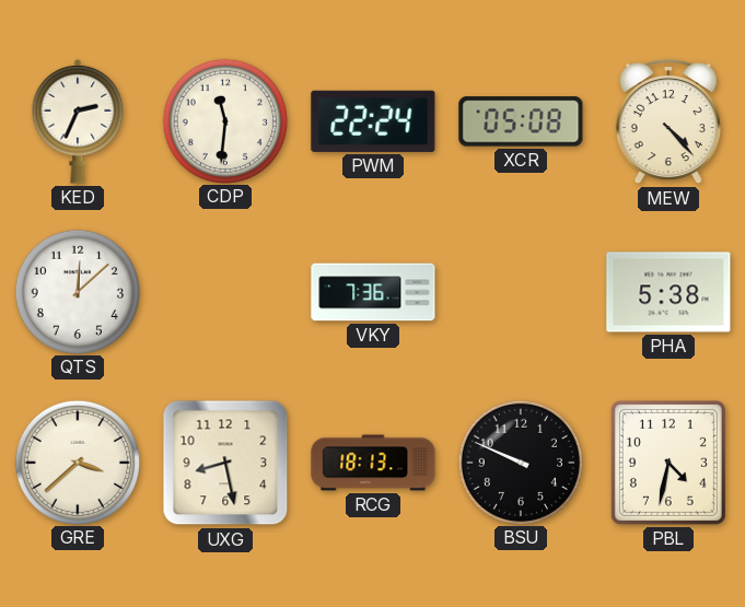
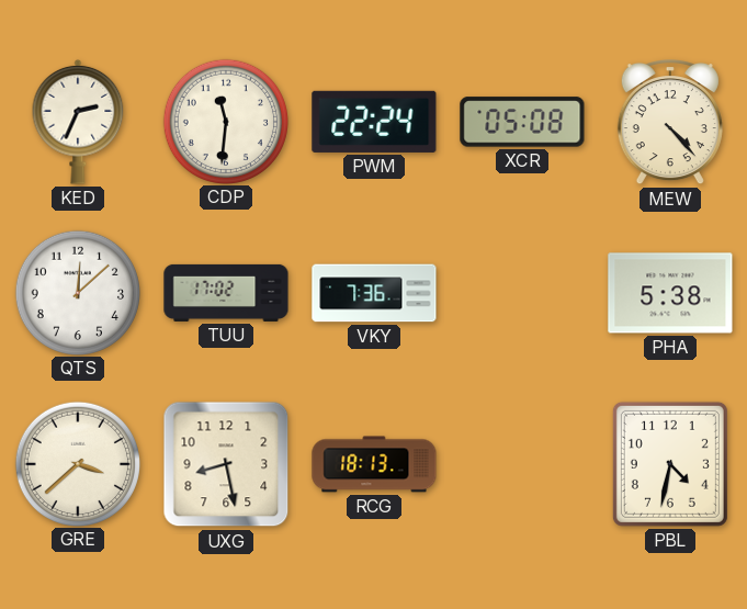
TUU: none -> 17:02 (226, 293)
BSU: 9:49 -> none (520, 462)
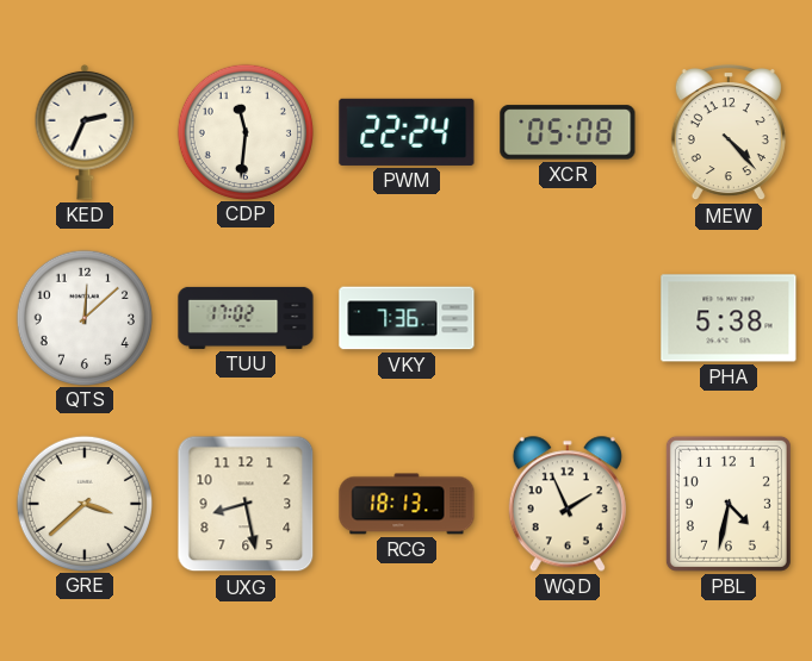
WQD: none -> 1:56 (568, 504)
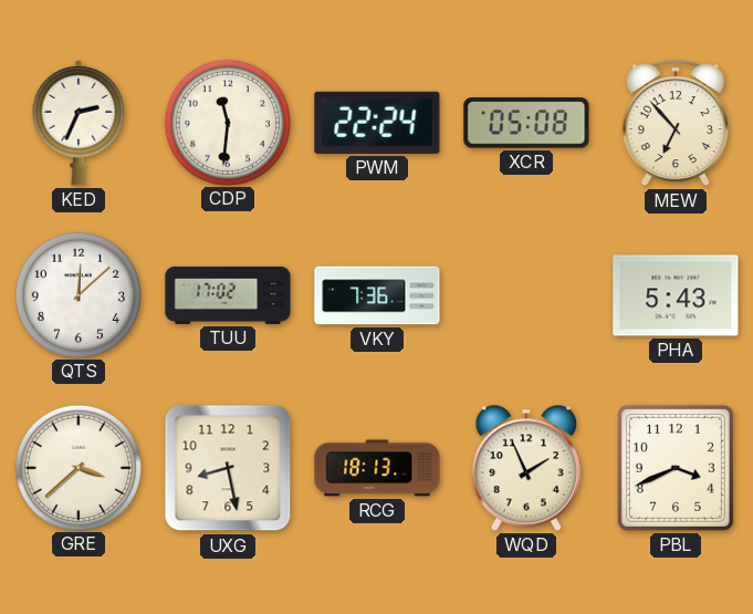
MEW: 4:23 -> 6:53 (676, 124)
PHA: 5:38 -> 5:43 (676, 295)
PBL: 4:32 -> 3:41 (676, 468)
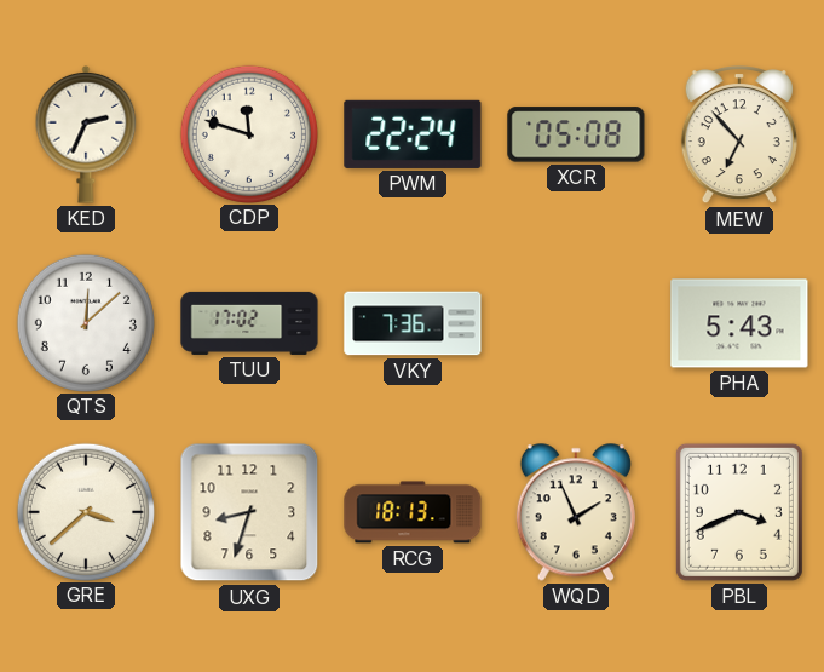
CDP: 11:31 -> 11:48 (248, 133)
UXG: 8:28 -> 8:33 (249, 512)
